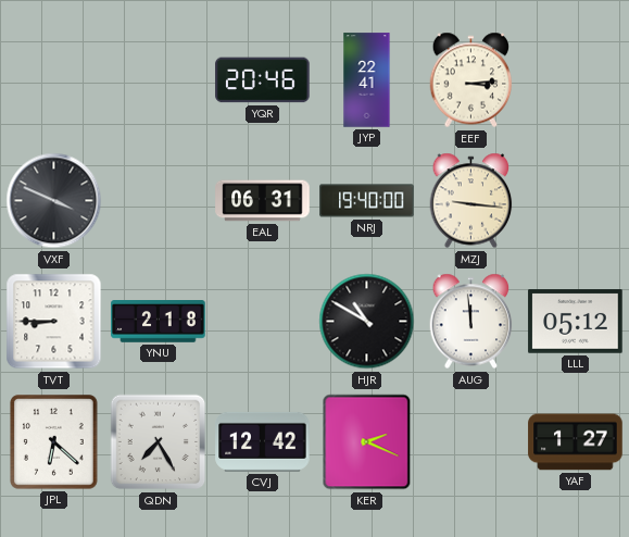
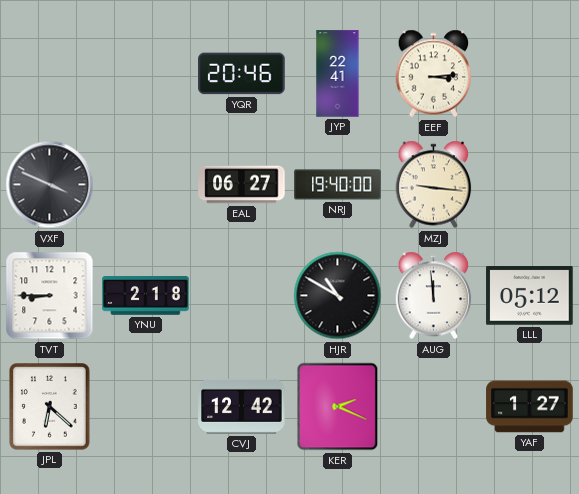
EAL: 06:31 -> 06:27 (242, 185)
QDN: 7:25 -> none (159, 442)
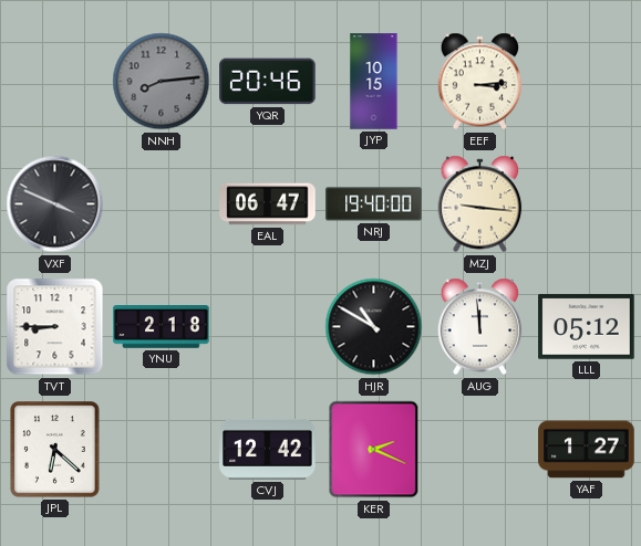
NNH: none -> 8:14 (162, 82)
JYP: 22:41 -> 10:15 (374, 82)
EAL: 06:27 -> 06:47 (268, 204)
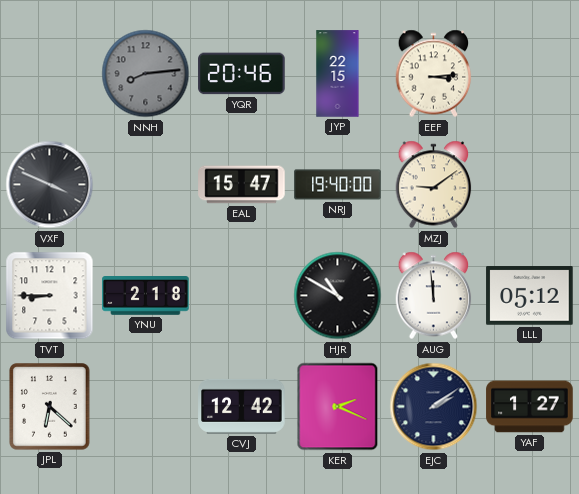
JYP: 10:15 -> 22:15 (338, 74)
EAL: 06:47 -> 15:47 (242, 185)
MZJ: 9:16 -> 9:09 (434, 185)
EJC: none -> 2:09 (434, 407)
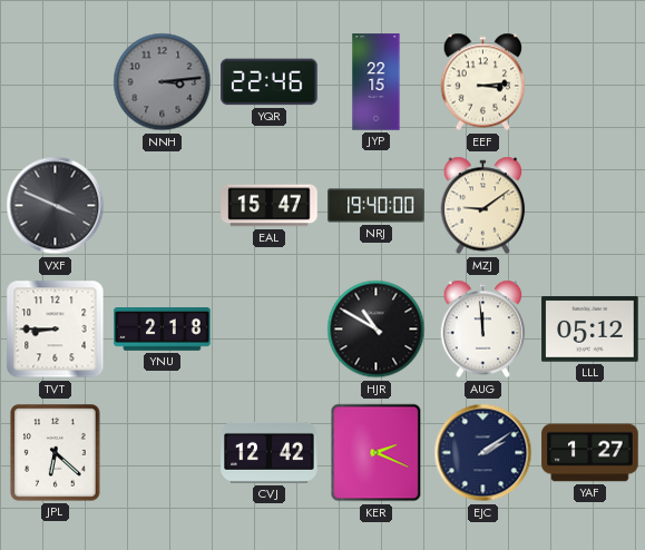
NNH: 8:14 -> 3:14 (163, 82)
YQR: 20:46 -> 22:46 (270, 82)
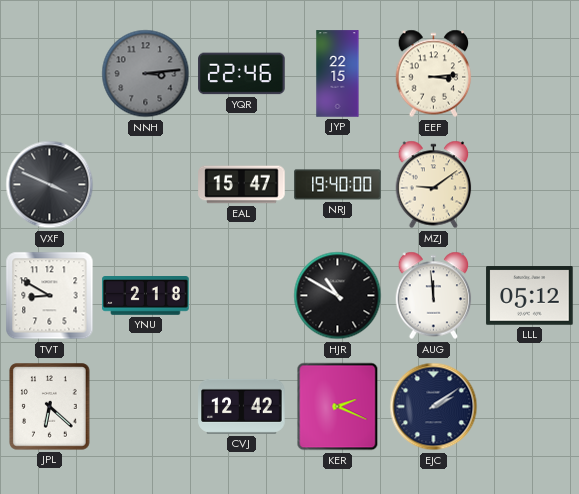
TVT: 8:45 -> 8:50 (50, 296)
YAF: 1:27 -> none (590, 453)
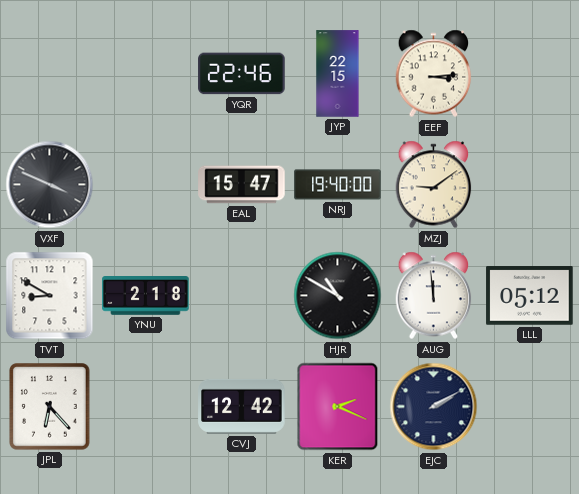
NNH: 3:14 -> none (146, 74)
JPL: 6:22 -> 6:23 (50, 407)
EJC: 2:09 -> 2:10 (434, 407)
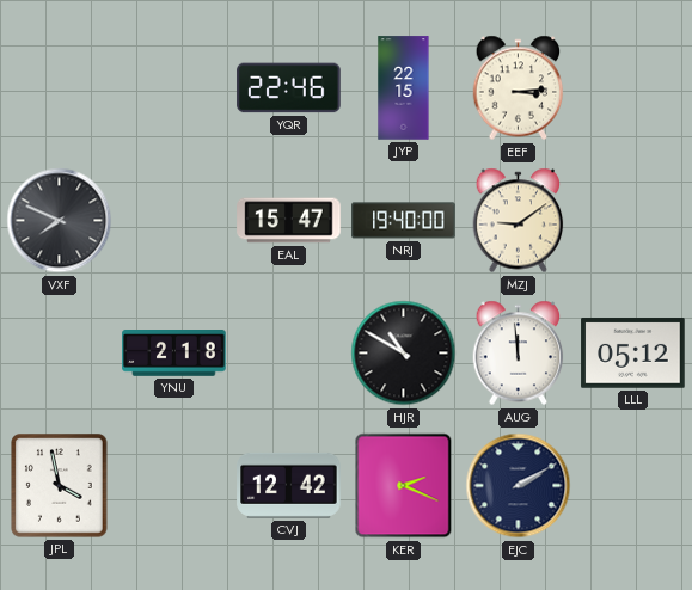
VXF: 3:49 -> 7:49 (60, 221)
TVT: 8:50 -> none (50, 296)
JPL: 6:23 -> 3:58 (60, 486)
